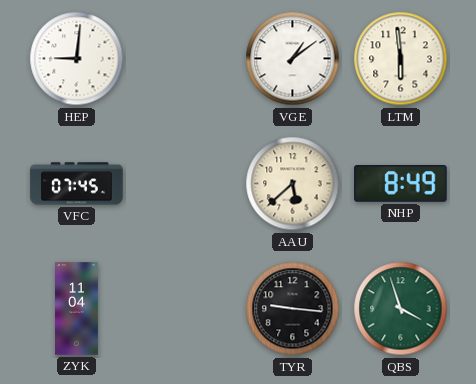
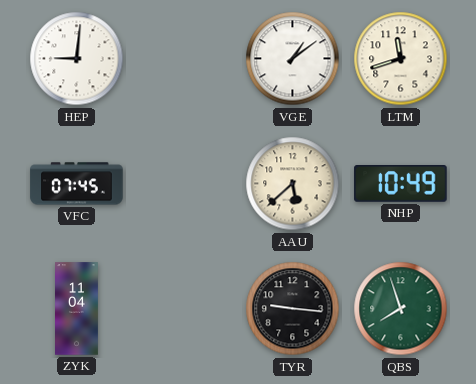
LTM: 5:59 -> 11:42 (401, 59)
NHP: 8:49 -> 10:49 (401, 184)
QBS: 3:57 -> 7:57 (401, 309)
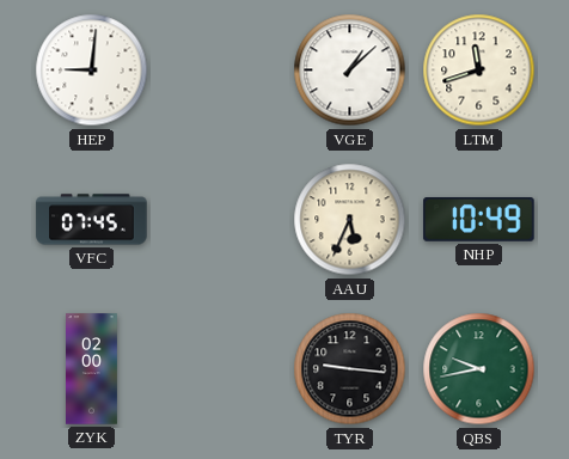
VGE: 1:09 -> 1:08 (350, 71)
AAU: 5:38 -> 5:34 (350, 220)
ZYK: 11:04 -> 02:00 (92, 369)
QBS: 7:57 -> 9:43 (479, 369)
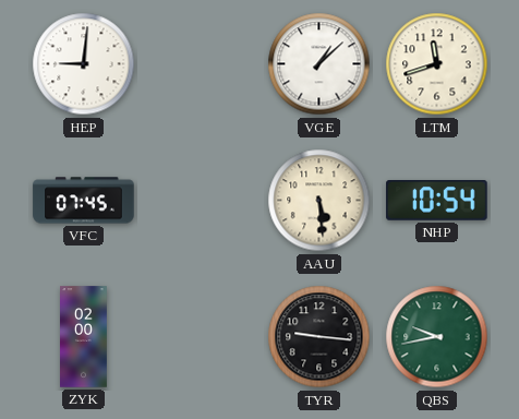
AAU: 5:34 -> 5:29 (319, 201)
NHP: 10:49 -> 10:54 (437, 201)
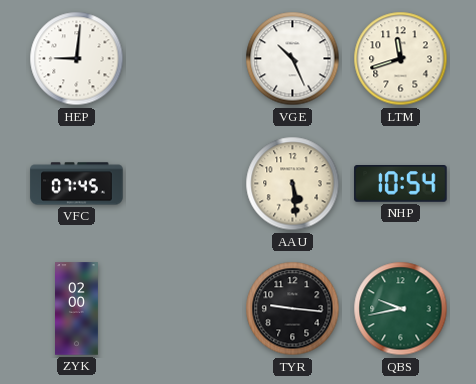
VGE: 1:08 -> 10:26 (293, 59)
